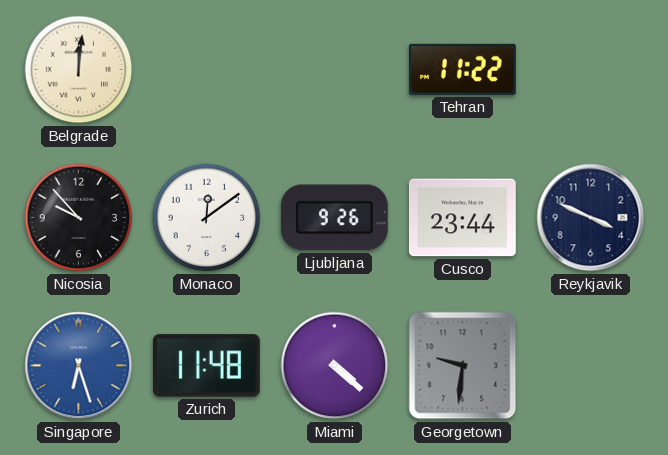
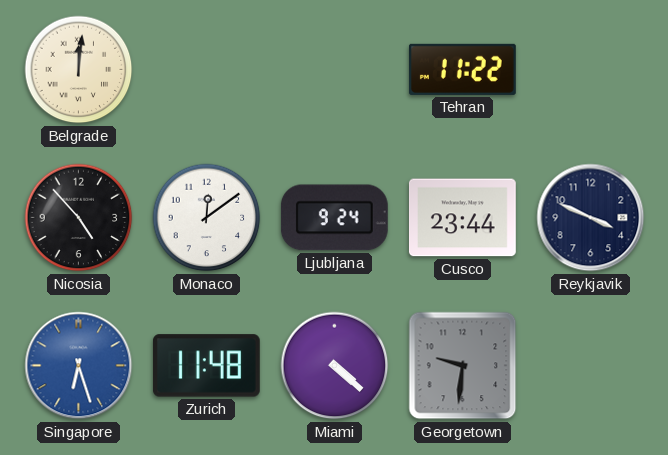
Nicosia: 9:53 -> 4:53 (79, 218)
Ljubljana: 9:26 -> 9:24 (334, 218)
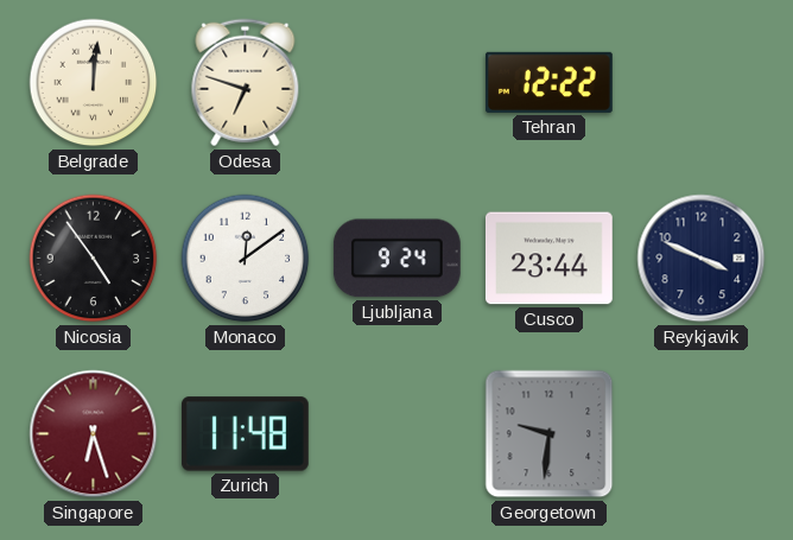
Odesa: none -> 6:48 (246, 83)
Tehran: 11:22 -> 12:22 (548, 82)
Nicosia: 4:53 -> 4:54 (94, 259)
Singapore dial: blue -> burgundy (94, 434)
Miami: 4:22 -> none (335, 366)
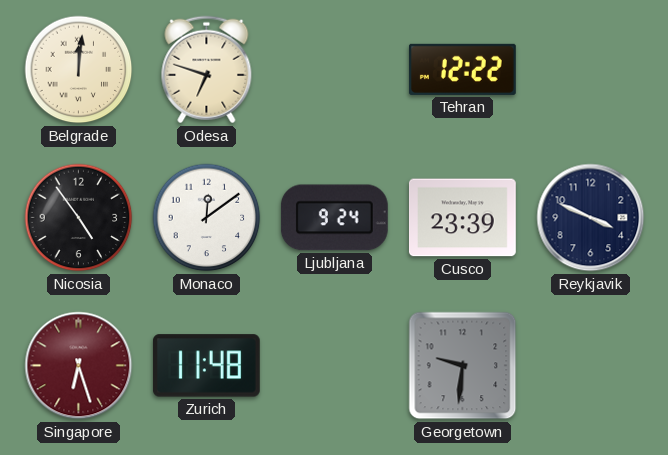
Cusco: 23:44 -> 23:39 (462, 218)
